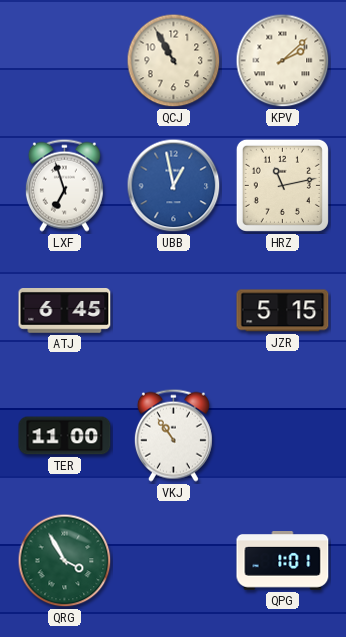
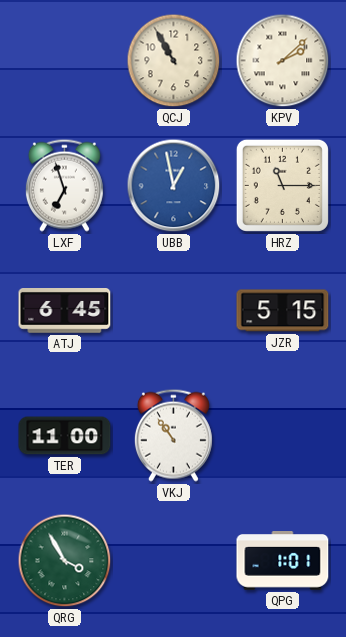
HRZ: 11:13 -> 11:15 (282, 185)
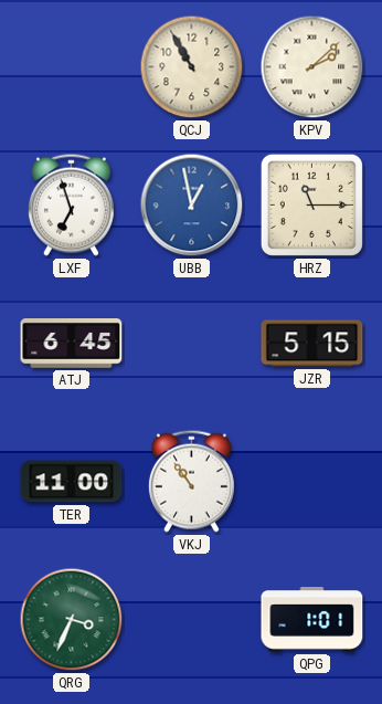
QRG: 3:55 -> 3:34 (72, 620)
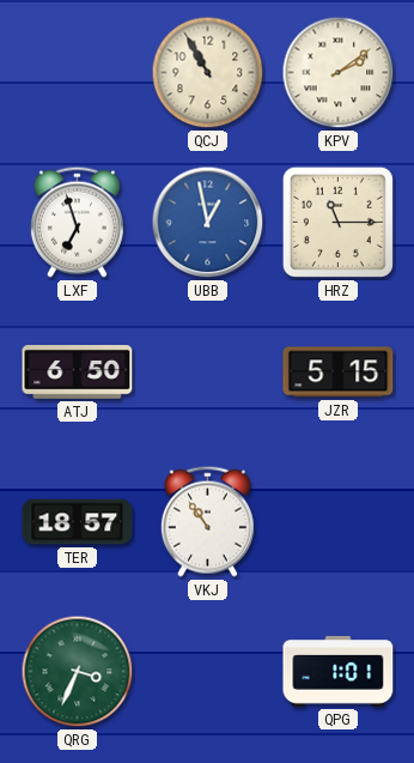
KPV: 2:08 -> 2:09 (339, 73)
ATJ: 6:45 -> 6:50 (78, 373)
TER: 11:00 -> 18:57 (78, 522)
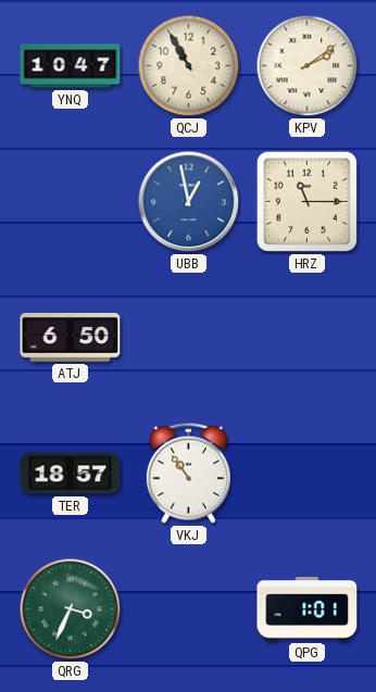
YNQ: none -> 10:47 (71, 66)
LXF: 6:57 -> none (77, 222)
JZR: 5:15 -> none (339, 373)
